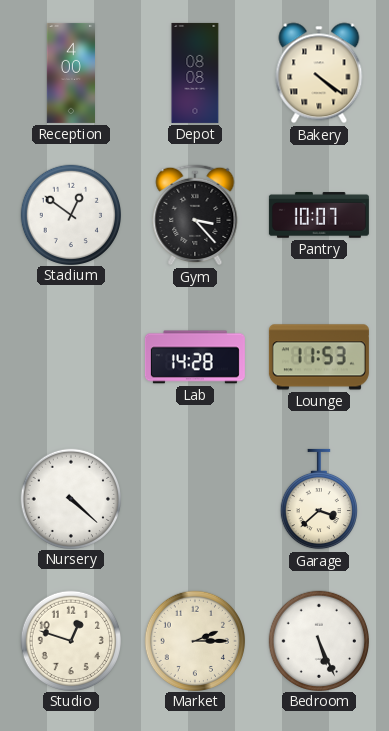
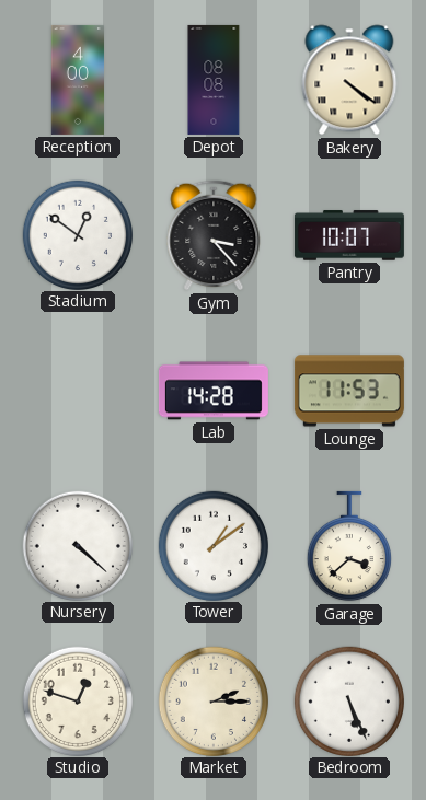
Tower: none -> 1:09 (212, 545)
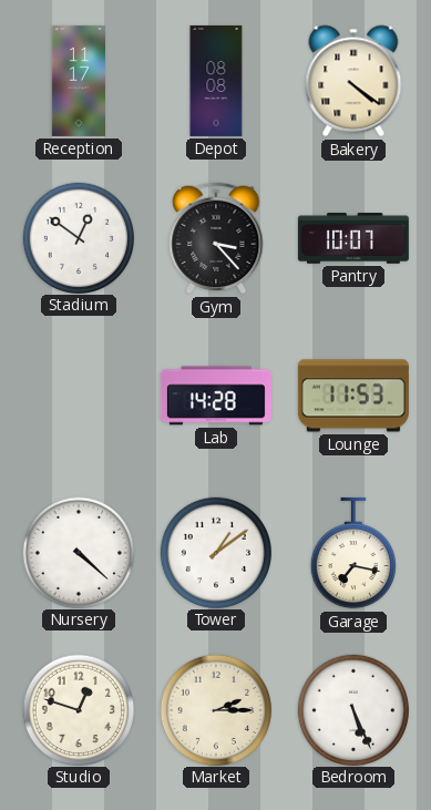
Reception: 4:00 -> 11:17 (78, 81)
Garage: 3:38 -> 7:17 (353, 553)
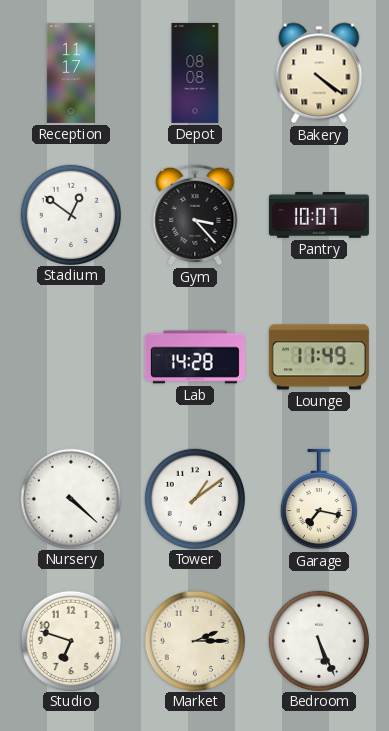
Lounge: 11:53 -> 11:49 (319, 357)
Studio: 12:48 -> 6:48 (70, 640)
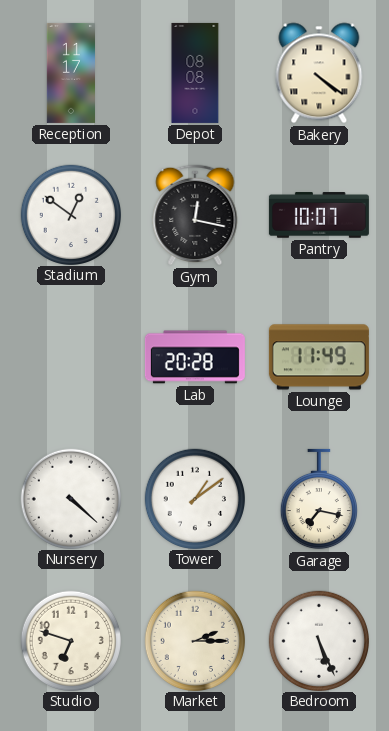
Gym: 3:23 -> 12:17 (195, 215)
Lab: 14:28 -> 20:28 (195, 357)
